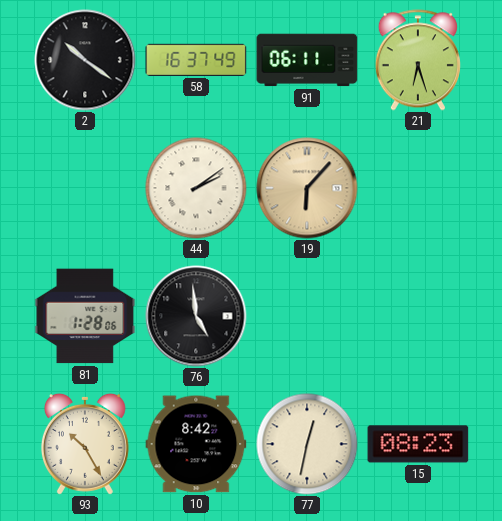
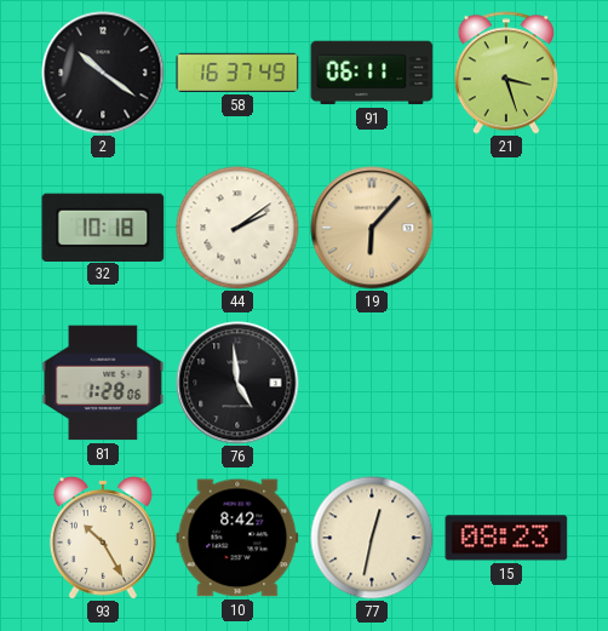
21: 6:27 -> 3:27 (506, 73)
32: none -> 10:18 (103, 226)
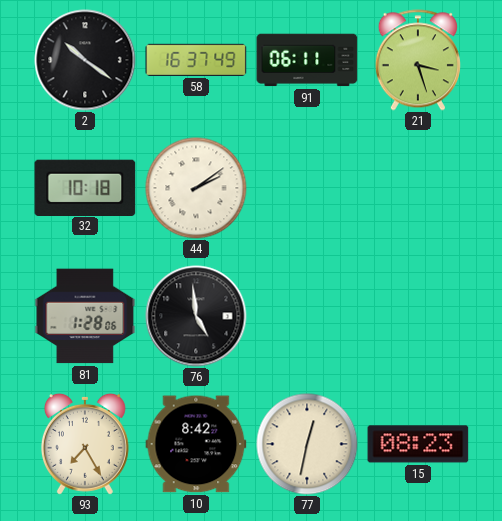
19: 6:07 -> none (372, 228)
93: 10:25 -> 7:25 (85, 444)
